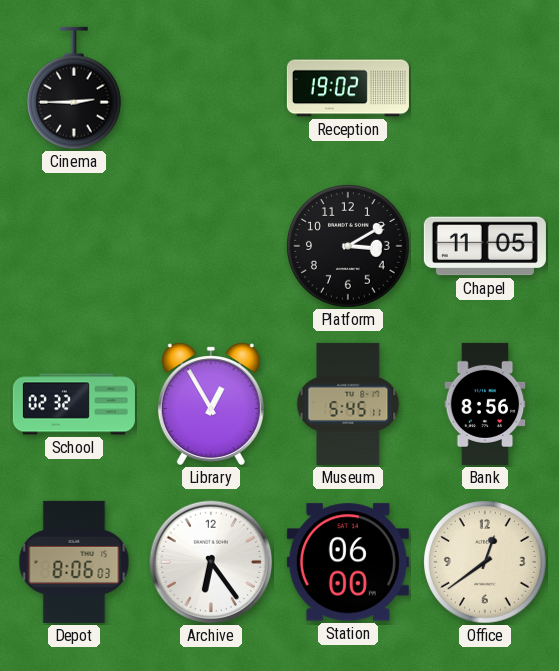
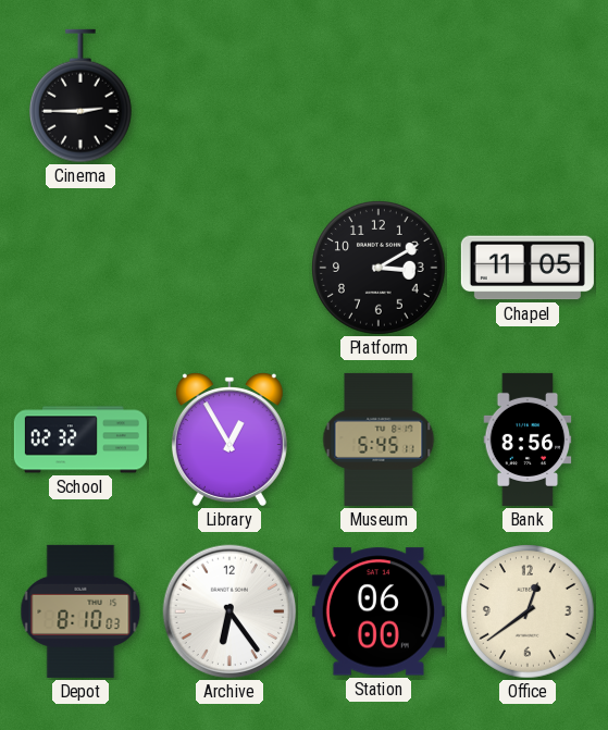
Reception: 19:02 -> none (348, 88)
Depot: 8:06 -> 8:10 (80, 611)
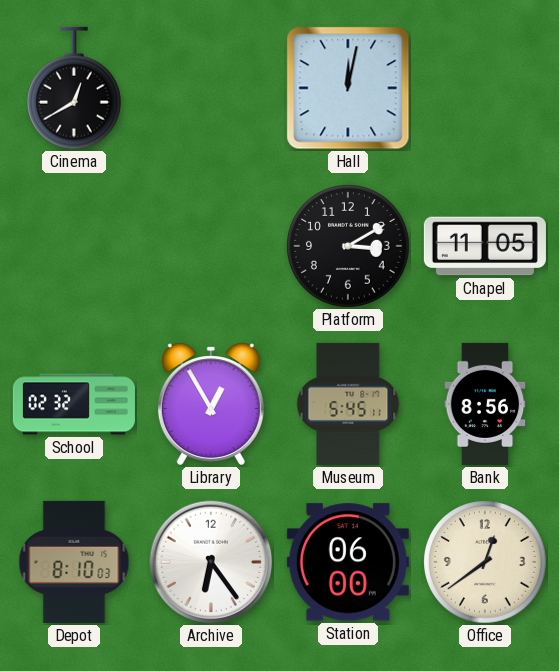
Cinema: 2:45 -> 12:40 (75, 88)
Hall: none -> 12:02 (348, 88)
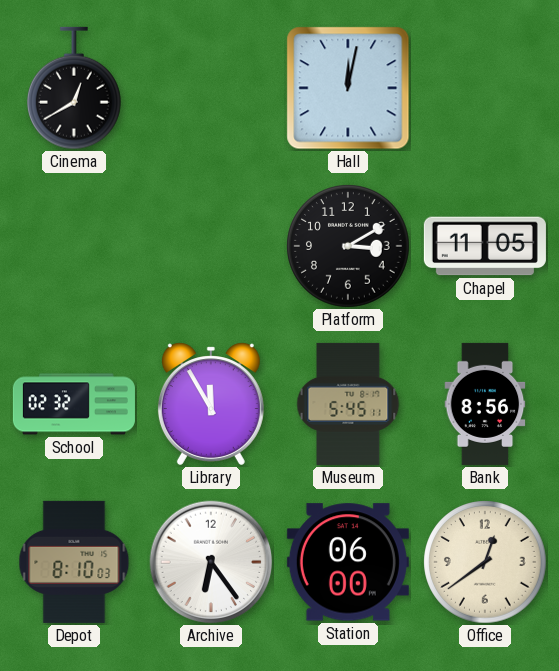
Library: 12:55 -> 11:55 (211, 404)
